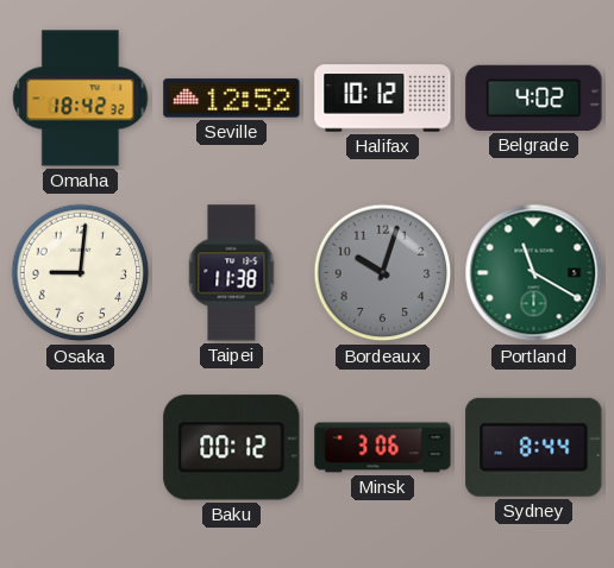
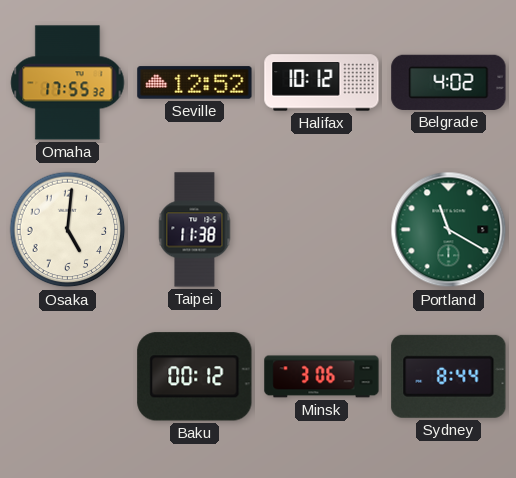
Omaha: 18:42 -> 17:55 (68, 83)
Osaka: 9:01 -> 5:01 (68, 230)
Bordeaux: 10:03 -> none (383, 273)
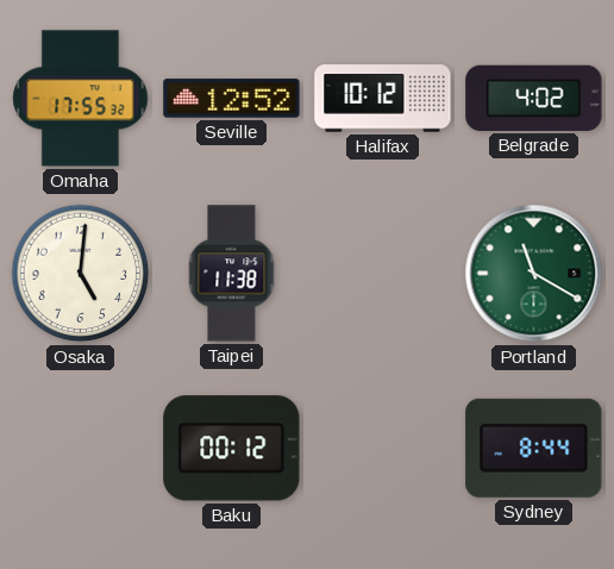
Minsk: 3:06 -> none (322, 377)
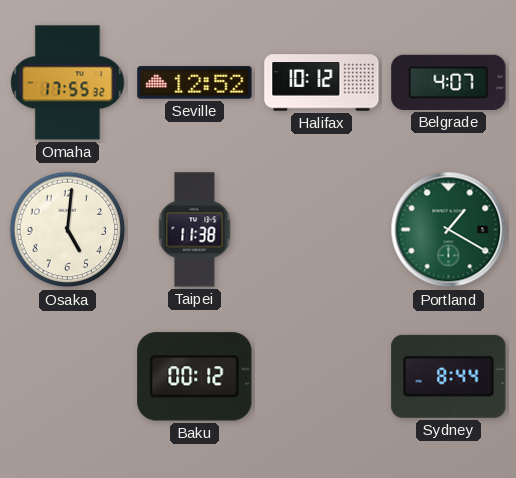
Belgrade: 4:02 -> 4:07 (449, 82)
Portland: 11:20 -> 1:20 (449, 230)
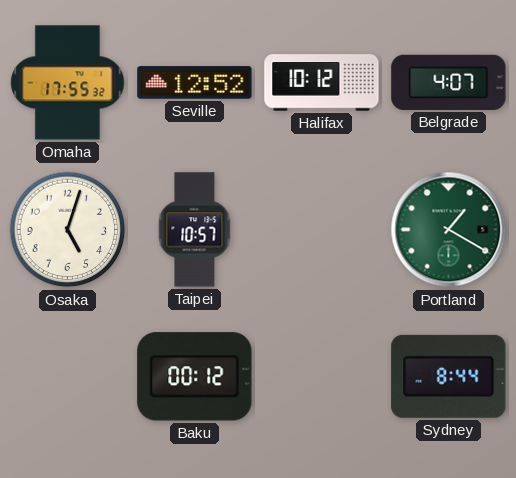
Osaka: 5:01 -> 5:03 (68, 230)
Taipei: 11:38 -> 10:57 (195, 230)
